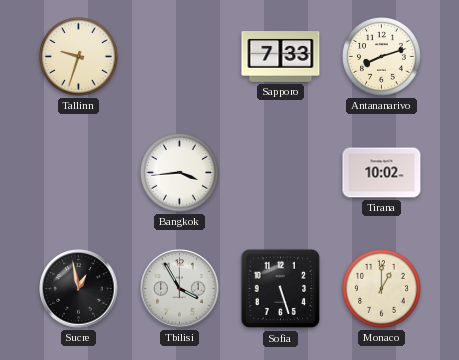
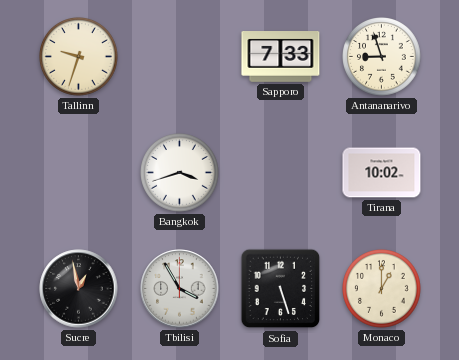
Antananarivo: 8:12 -> 8:57 (382, 57)
Bangkok: 3:44 -> 3:42 (180, 173)
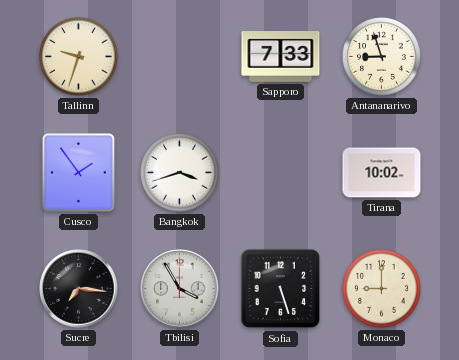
Cusco: none -> 1:54 (78, 172)
Sucre: 12:58 -> 7:16 (79, 289)
Monaco: 1:00 -> 9:00 (382, 289)
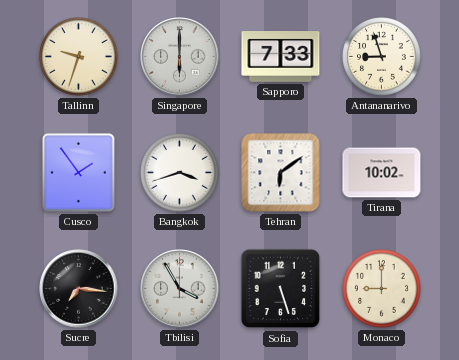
Singapore: none -> 6:00 (180, 57)
Tehran: none -> 6:09 (281, 173)
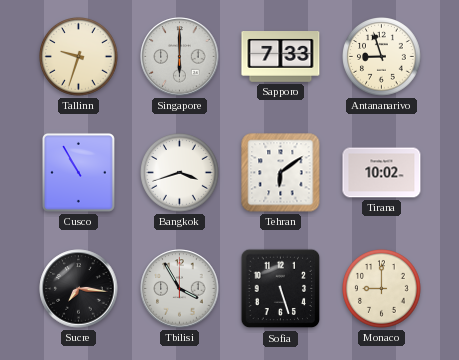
Cusco: 1:54 -> 10:55 (78, 172)
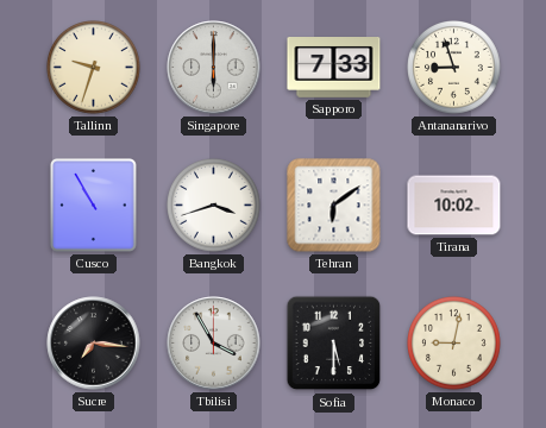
Sofia: 5:27 -> 5:30 (334, 344)
Monaco: 9:00 -> 9:02 (454, 344)
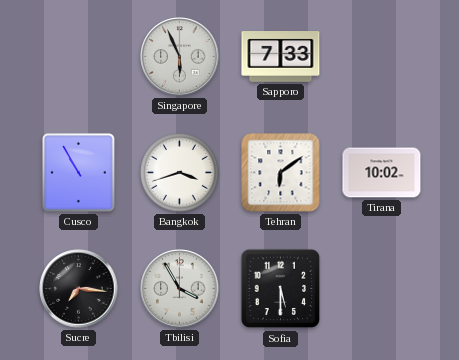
Tallinn: 9:33 -> none (94, 68)
Singapore: 6:00 -> 5:56 (180, 57)
Antananarivo: 8:57 -> none (454, 68)
Monaco: 9:02 -> none (454, 344)
